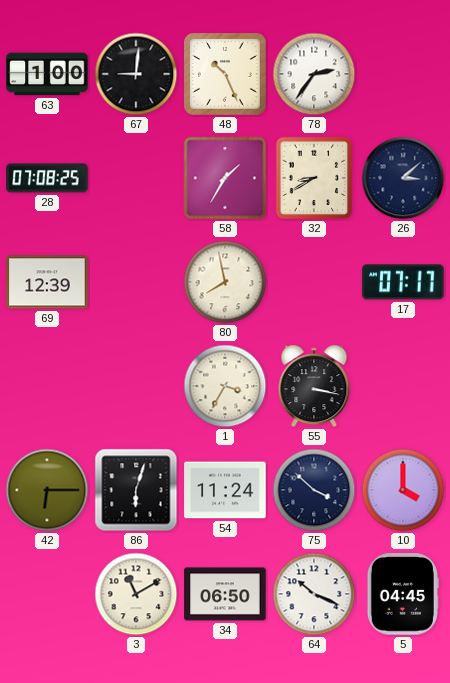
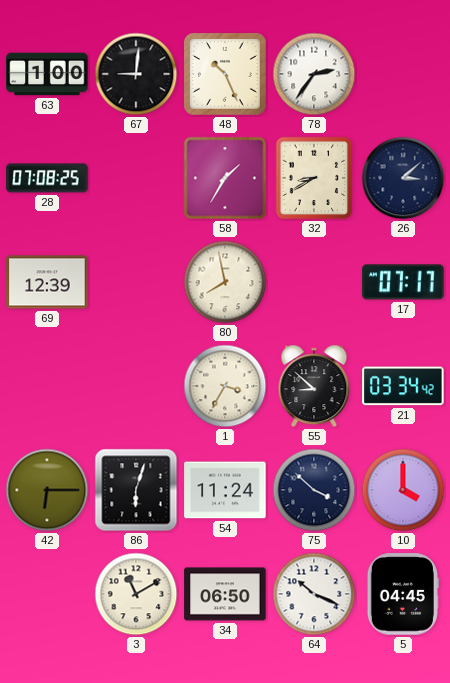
55: 3:17 -> 8:52 (314, 386)
21: none -> 03:34 (403, 386)
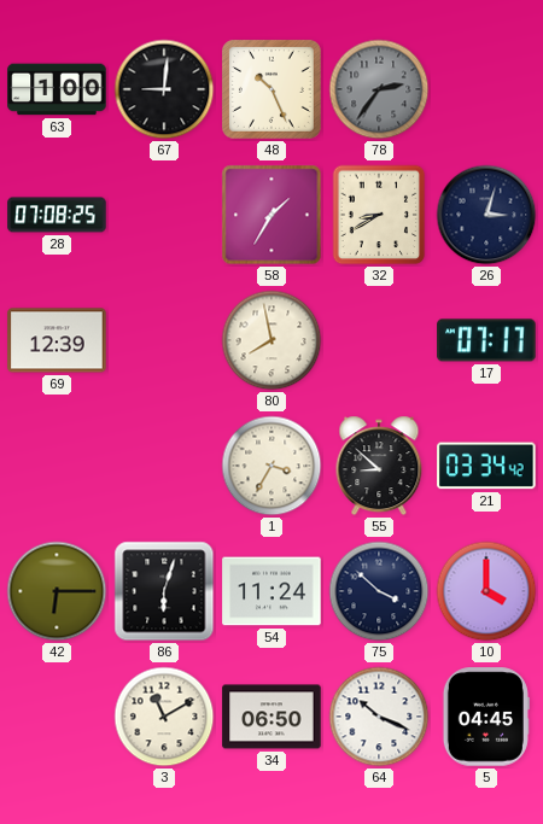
78 dial: white -> grey (379, 89)
26: 3:08 -> 3:03 (486, 215)
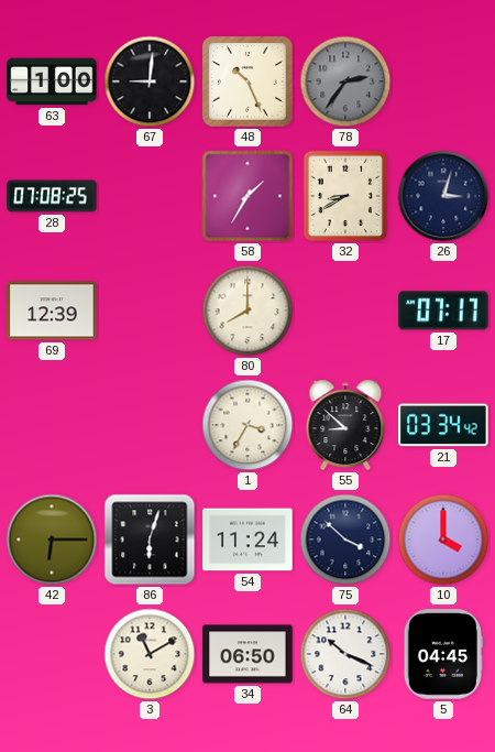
80: 7:58 -> 8:00 (248, 310)
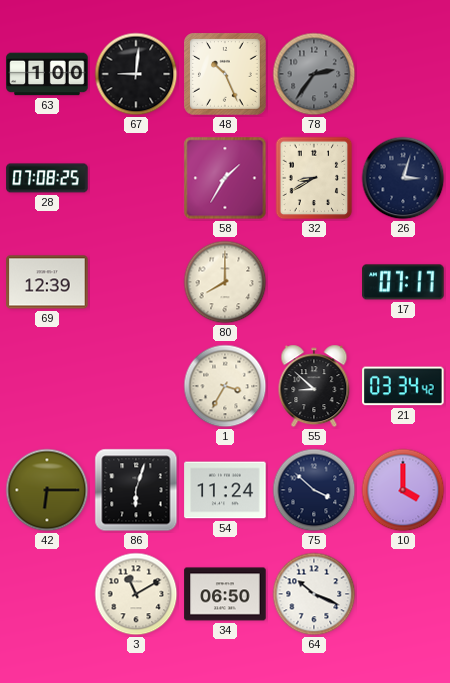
5: 04:45 -> none (443, 654)
